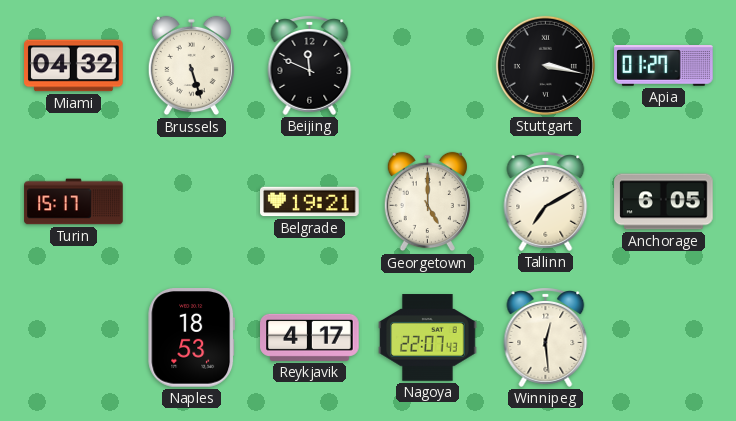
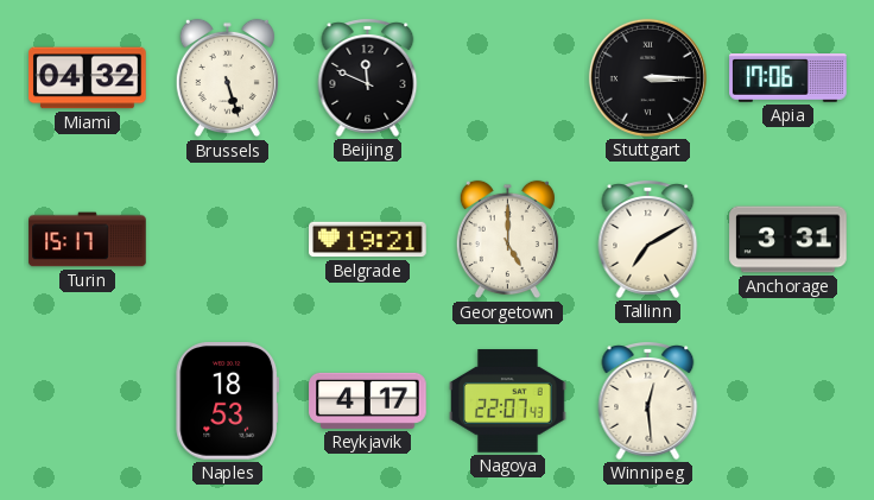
Stuttgart: 3:17 -> 3:15 (647, 77)
Apia: 01:27 -> 17:06 (788, 78)
Anchorage: 6:05 -> 3:31 (788, 240)
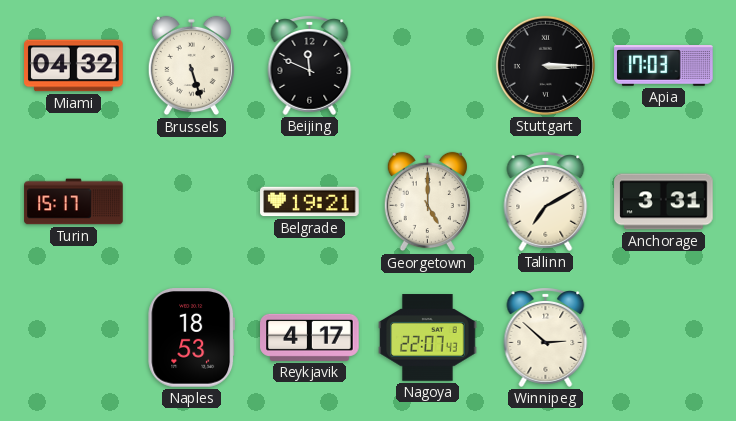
Apia: 17:06 -> 17:03 (664, 66)
Winnipeg: 12:29 -> 2:52 (546, 337)
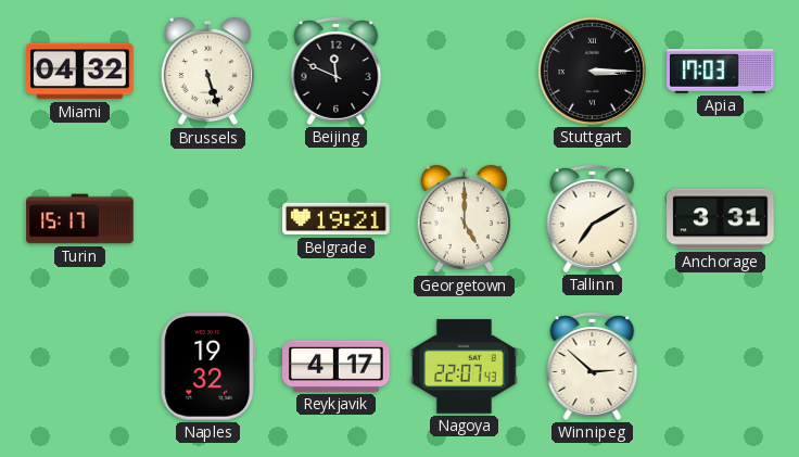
Naples: 18:53 -> 19:32 (208, 367)
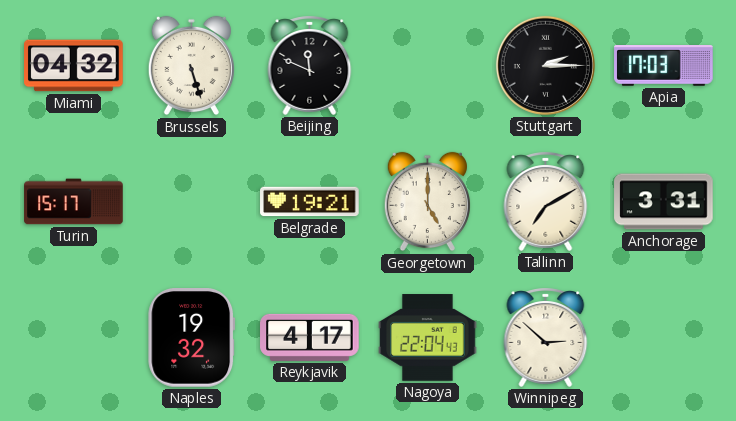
Stuttgart: 3:15 -> 2:15 (545, 65)
Nagoya: 22:07 -> 22:04 (428, 338)
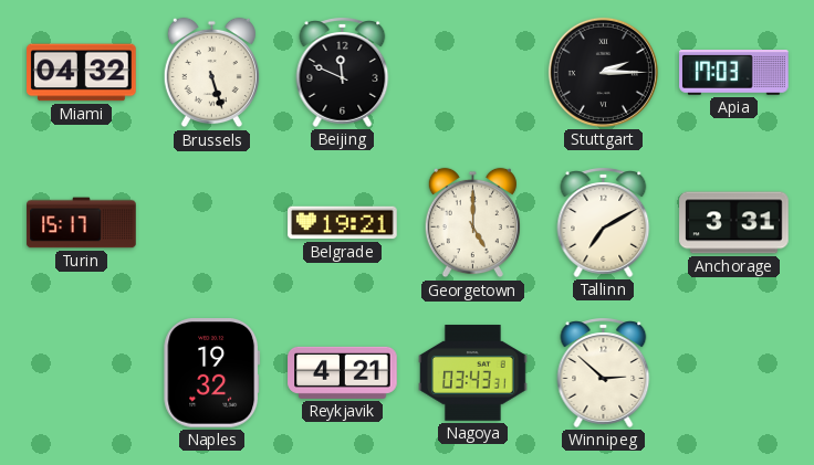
Reykjavik: 4:17 -> 4:21 (343, 372)
Nagoya: 22:04 -> 03:43 (473, 373)
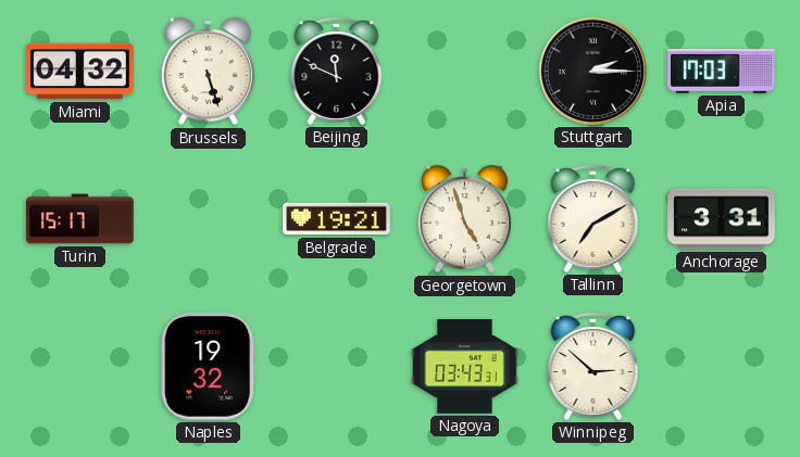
Georgetown: 5:00 -> 4:57 (464, 219)
Reykjavik: 4:21 -> none (343, 372)
